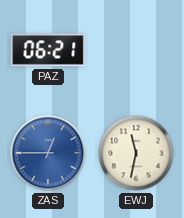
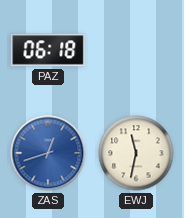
PAZ: 06:21 -> 06:18 (48, 50)
ZAS: 12:45 -> 12:42 (48, 153)
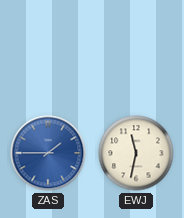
PAZ: 06:18 -> none (48, 50)
ZAS: 12:42 -> 1:45 (48, 153)
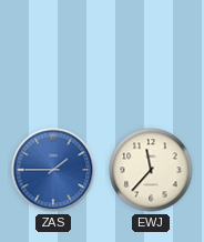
EWJ: 11:32 -> 11:37 (151, 170)
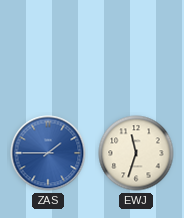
EWJ: 11:37 -> 11:33 (136, 153)
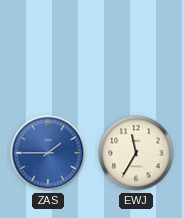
EWJ: 11:33 -> 11:35 (136, 153)
